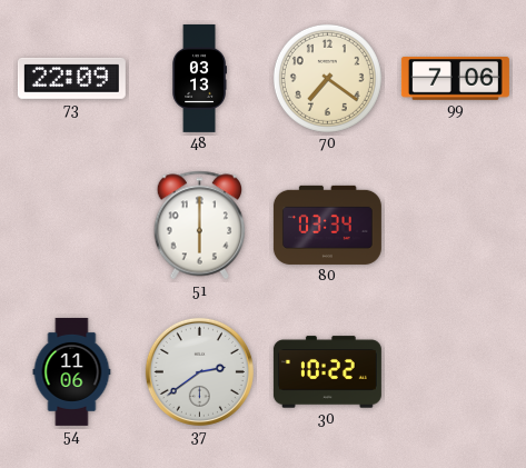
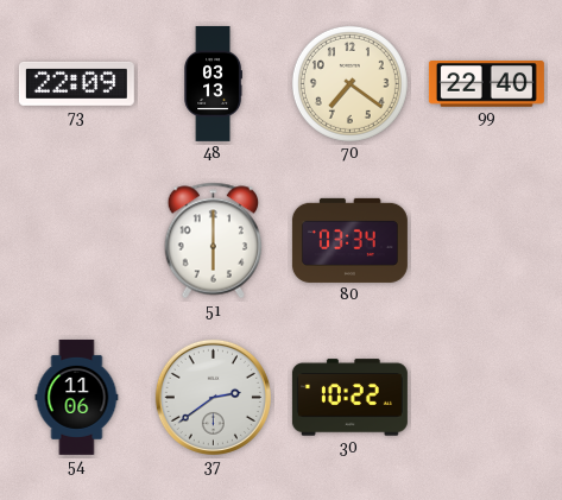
99: 7:06 -> 22:40 (486, 84)
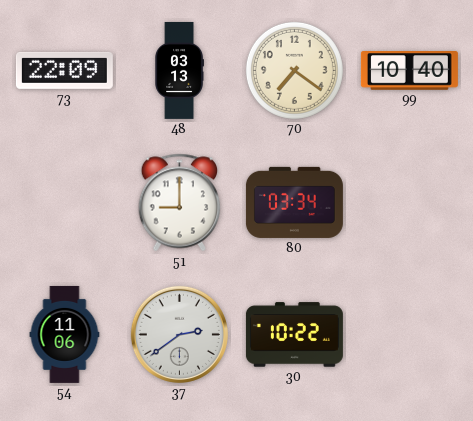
99: 22:40 -> 10:40 (409, 71)
51: 6:00 -> 9:00 (180, 203)
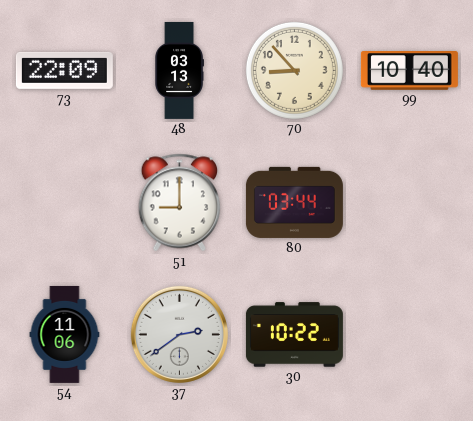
70: 7:21 -> 8:53 (294, 70)
80: 03:34 -> 03:44 (294, 202)
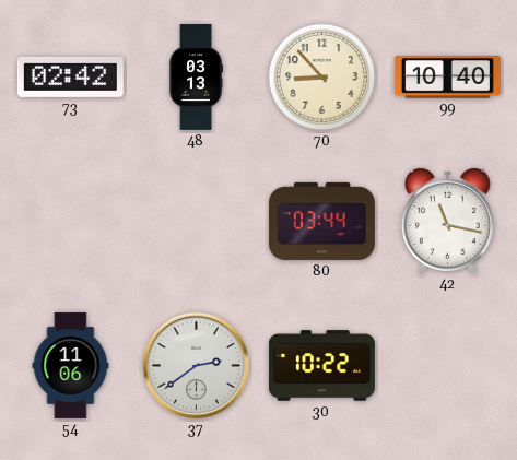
73: 22:09 -> 02:42 (70, 76)
51: 9:00 -> none (180, 203)
42: none -> 11:17 (447, 221)
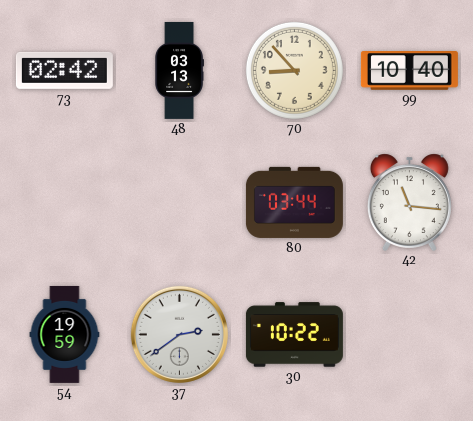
42: 11:17 -> 11:16 (409, 202)
54: 11:06 -> 19:59 (65, 334)
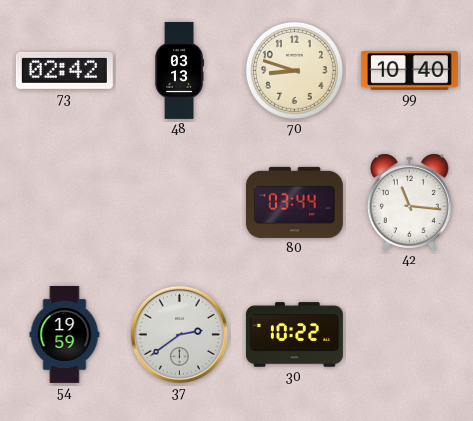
70: 8:53 -> 8:48 (294, 70)
